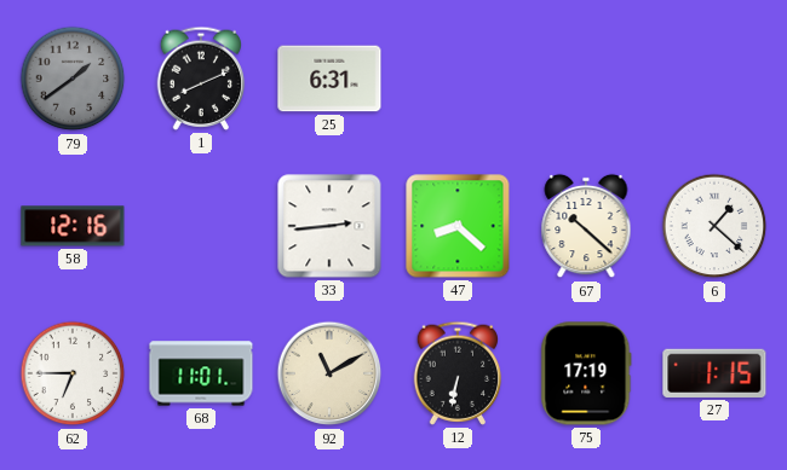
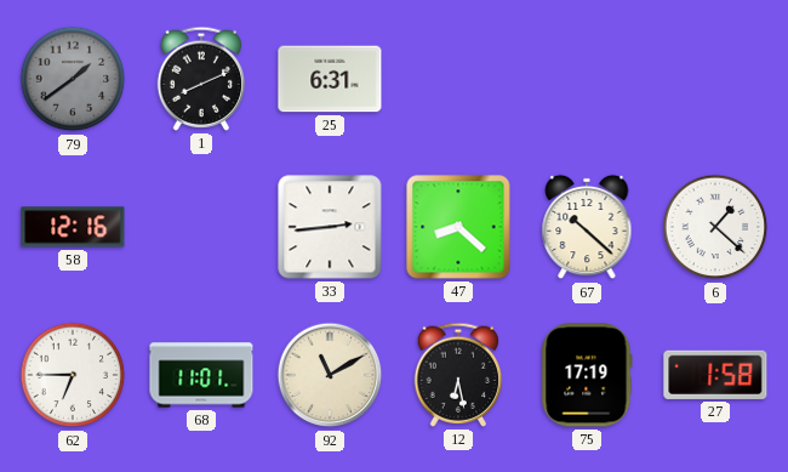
12: 6:32 -> 6:28 (458, 375)
27: 1:15 -> 1:58 (715, 375)
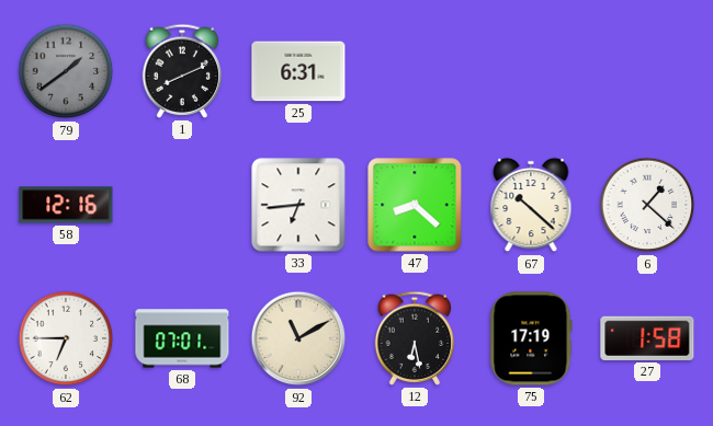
33: 2:44 -> 6:44 (298, 205)
68: 11:01 -> 07:01 (182, 338)
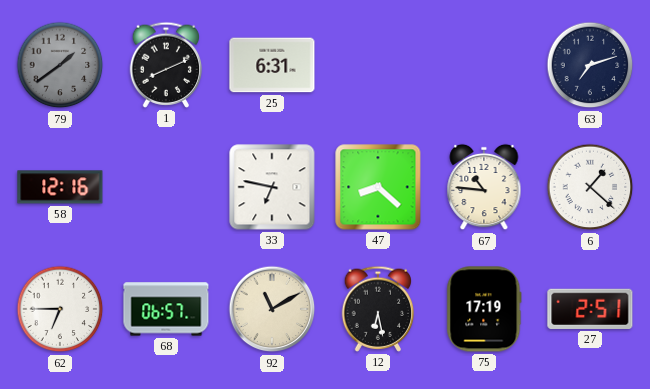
63: none -> 7:12 (590, 65)
33: 6:44 -> 6:47 (272, 187)
67: 10:22 -> 10:46 (484, 187)
68: 07:01 -> 06:57 (166, 309)
27: 1:58 -> 2:51 (590, 309)
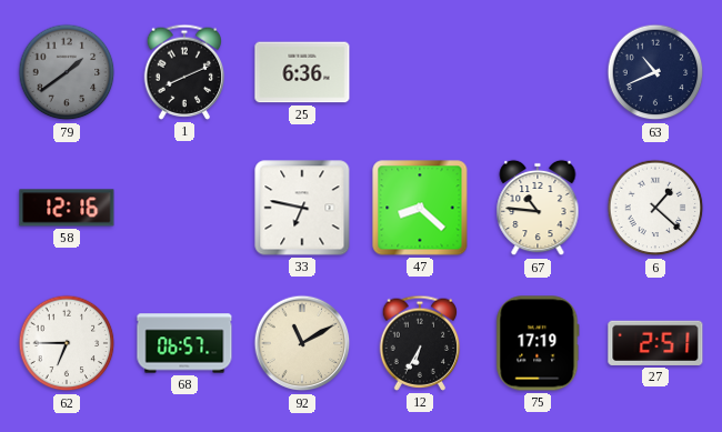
25: 6:31 -> 6:36 (302, 72)
63: 7:12 -> 10:41 (655, 72)
12: 6:28 -> 6:35 (420, 343)
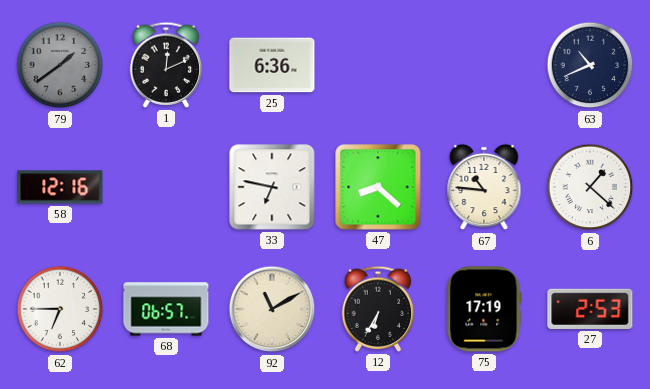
1: 8:11 -> 12:11 (166, 65)
27: 2:51 -> 2:53 (590, 309)
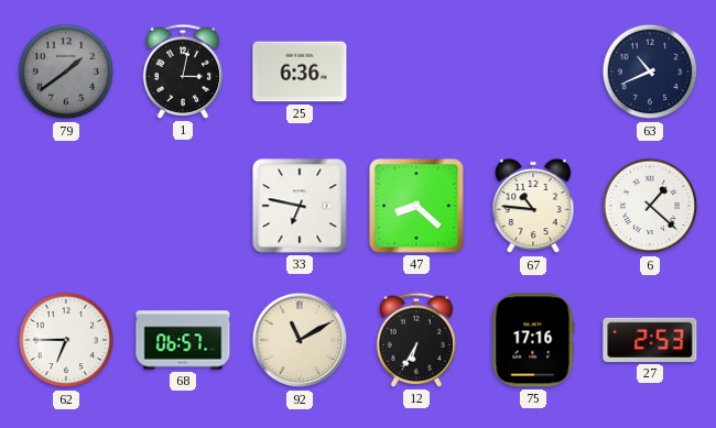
1: 12:11 -> 3:02 (183, 72)
58: 12:16 -> none (60, 187)
75: 17:19 -> 17:16 (533, 340)
